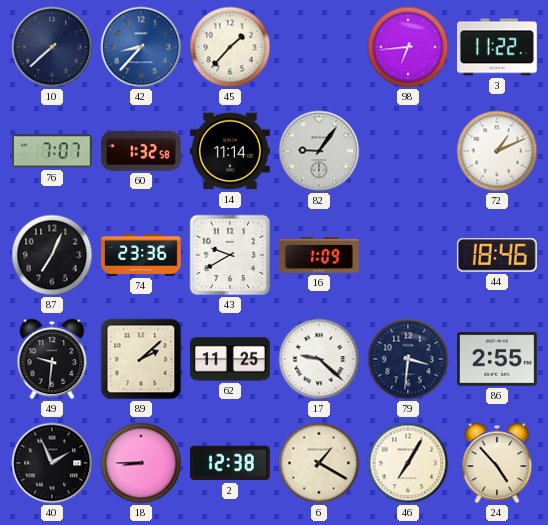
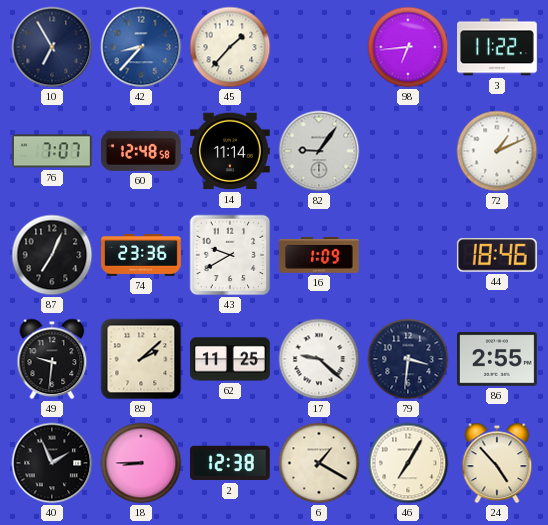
10: 7:38 -> 6:55 (52, 47)
60: 1:32 -> 12:48 (142, 151)
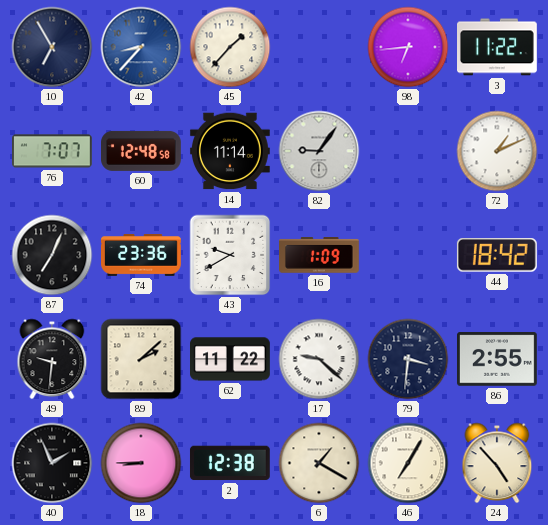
44: 18:46 -> 18:42 (497, 255)
62: 11:25 -> 11:22 (231, 359)
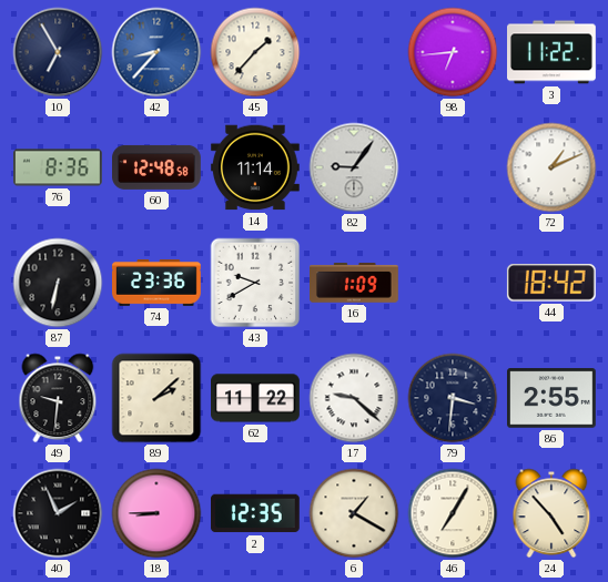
76: 7:07 -> 8:36 (59, 167)
87: 7:04 -> 6:32 (58, 283)
2: 12:38 -> 12:35 (255, 513)
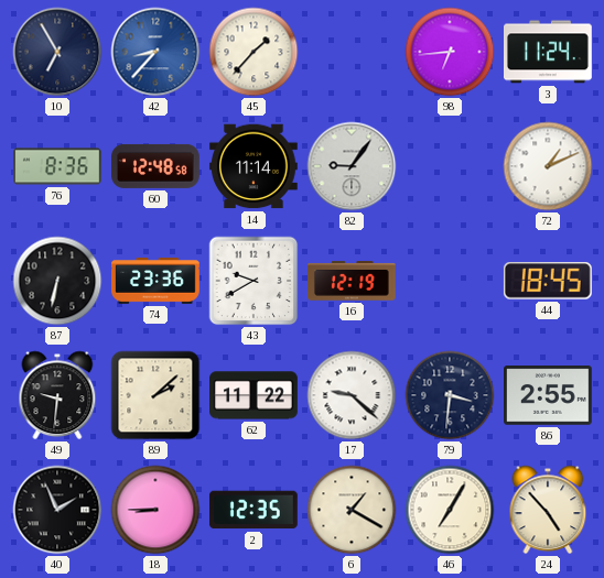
3: 11:22 -> 11:24 (549, 52)
16: 1:09 -> 12:19 (353, 281)
44: 18:42 -> 18:45 (548, 281)
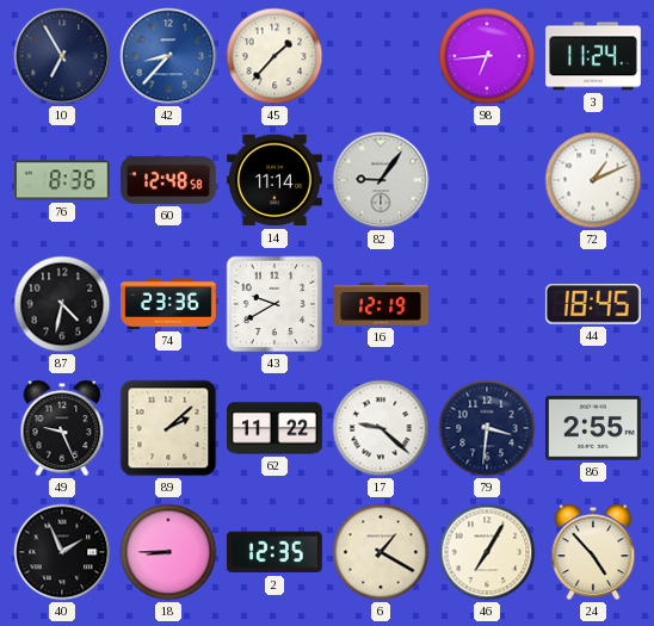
87: 6:32 -> 4:32 (62, 304)
49: 9:31 -> 9:26 (62, 428)
